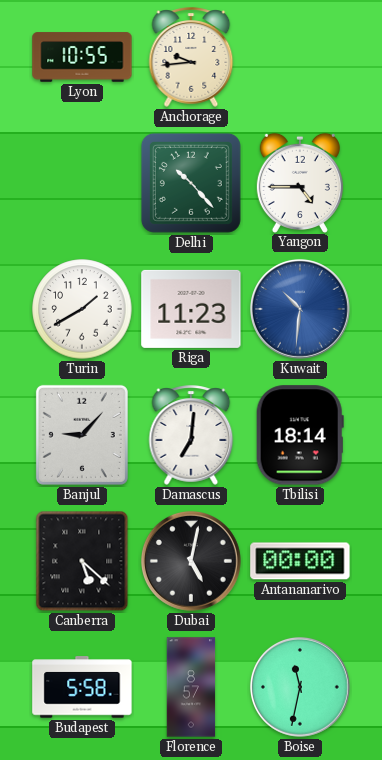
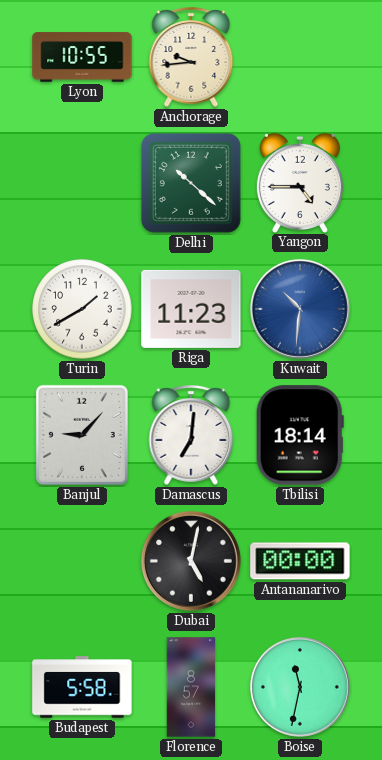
Delhi: 10:23 -> 10:22 (191, 183)
Canberra: 5:22 -> none (82, 561)
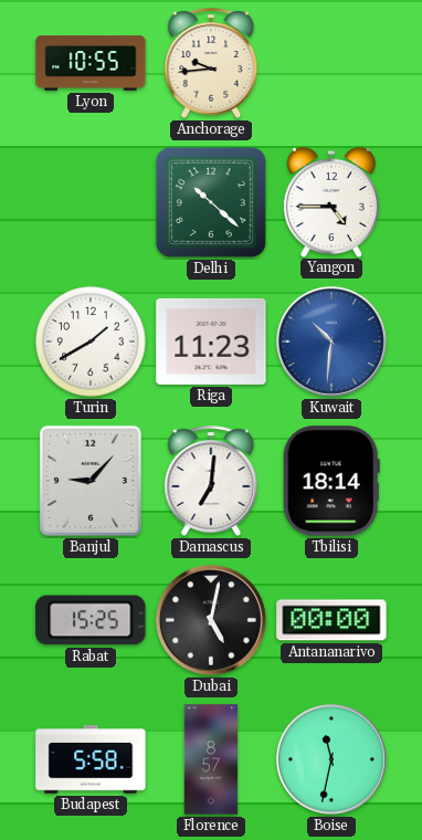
Rabat: none -> 15:25 (91, 620)
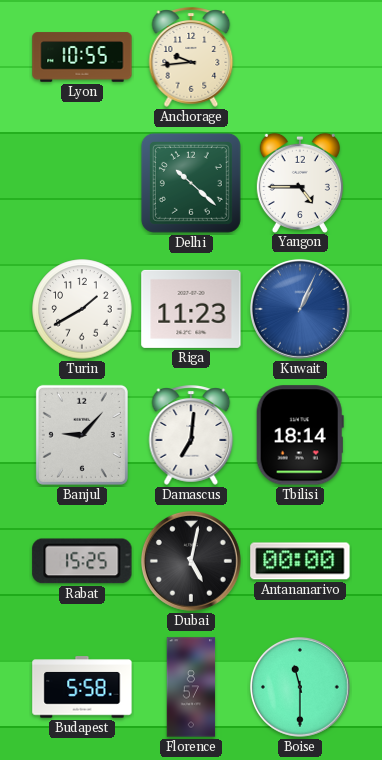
Kuwait: 10:31 -> 1:04 (300, 309)
Boise: 11:32 -> 11:30 (300, 687)
